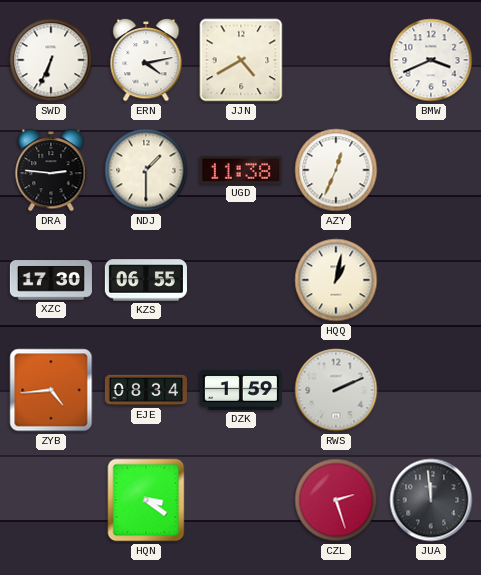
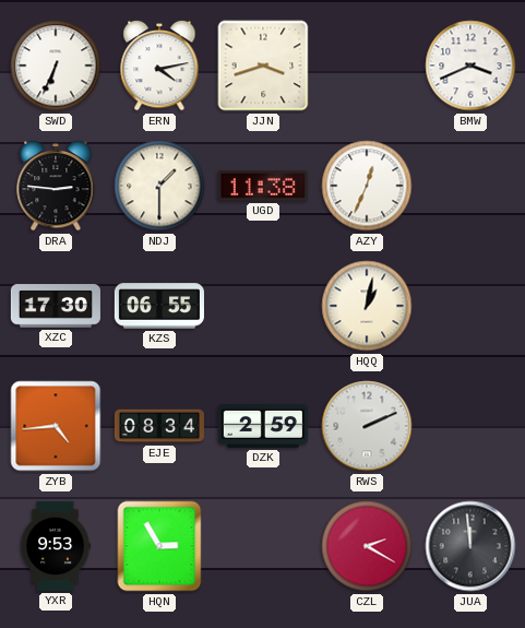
JJN: 4:40 -> 3:42 (263, 66)
DZK: 1:59 -> 2:59 (263, 426)
YXR: none -> 9:53 (56, 546)
HQN: 3:21 -> 2:55 (159, 546)
CZL: 2:27 -> 2:20 (367, 546)
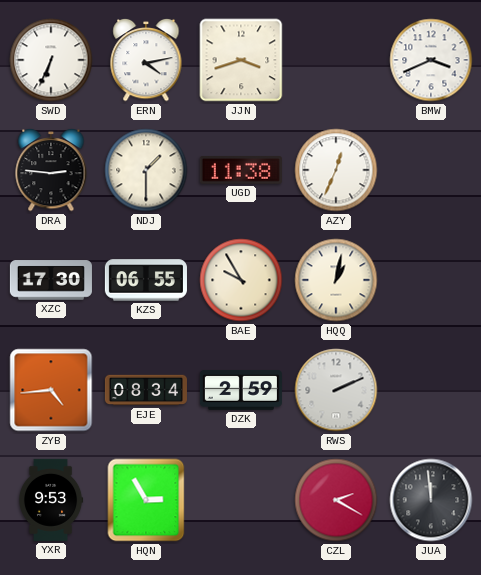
BAE: none -> 9:55 (241, 280)
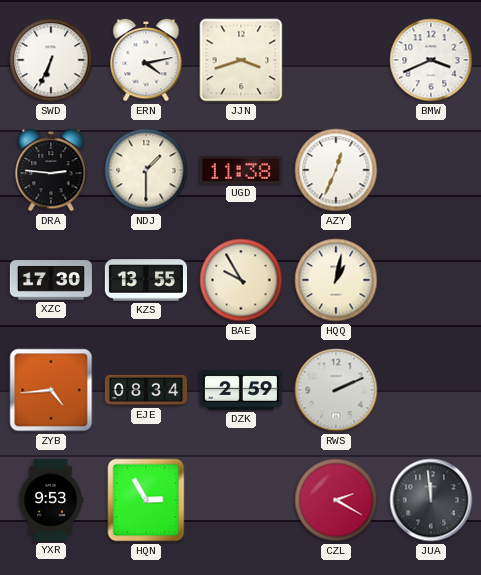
KZS: 06:55 -> 13:55 (146, 280)
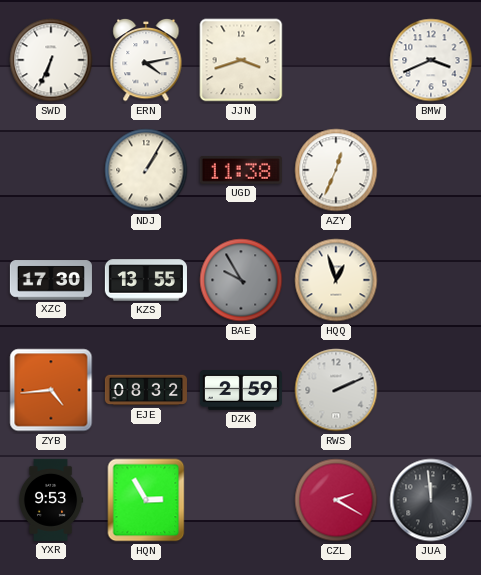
DRA: 2:46 -> none (51, 170)
NDJ: 1:30 -> 1:05 (146, 170)
BAE dial: cream -> grey (241, 280)
HQQ: 1:02 -> 12:57 (336, 280)
EJE: 08:34 -> 08:32 (146, 390)
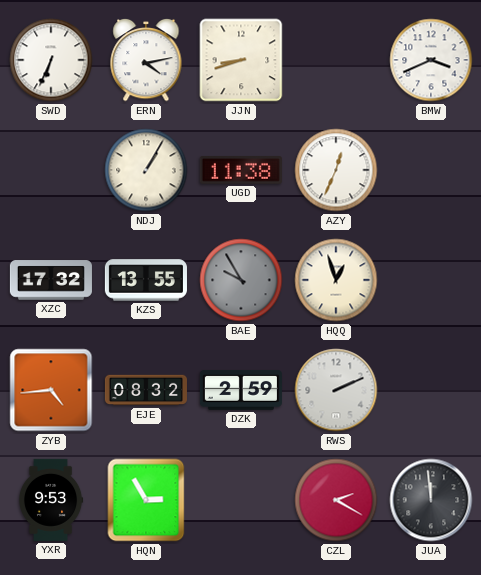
JJN: 3:42 -> 8:42 (241, 60)
XZC: 17:30 -> 17:32 (51, 280)
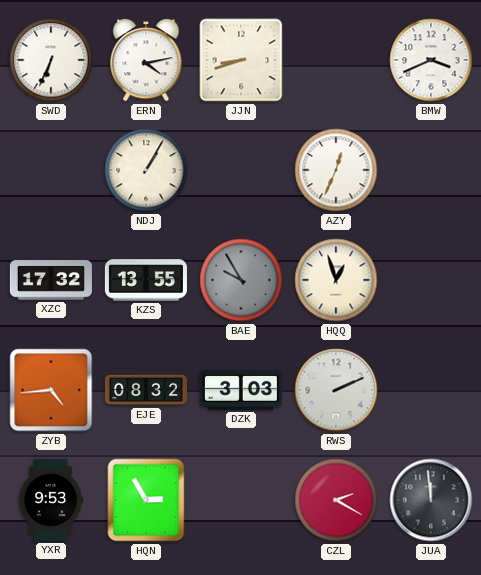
UGD: 11:38 -> none (241, 171)
DZK: 2:59 -> 3:03 (241, 390)
